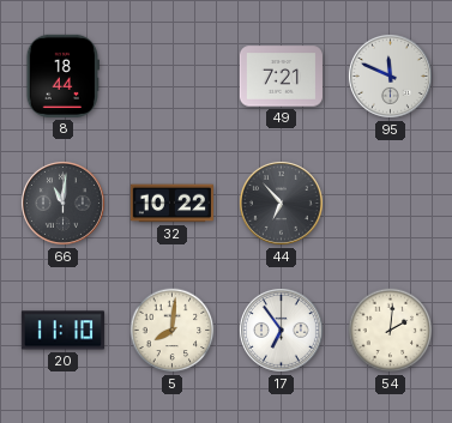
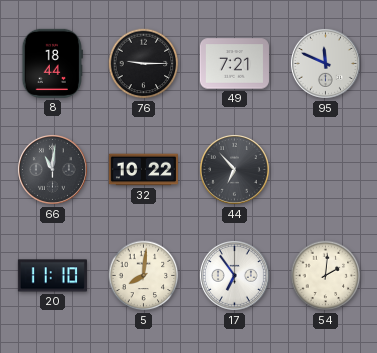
76: none -> 9:15 (144, 64)
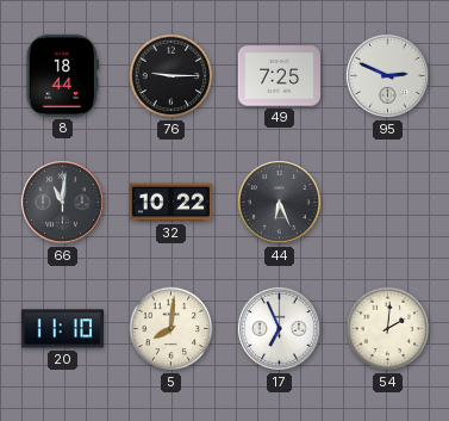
49: 7:21 -> 7:25 (279, 76)
95: 11:49 -> 2:49 (387, 75)
44: 6:53 -> 6:26 (279, 202)
17: 6:54 -> 6:56 (279, 328)
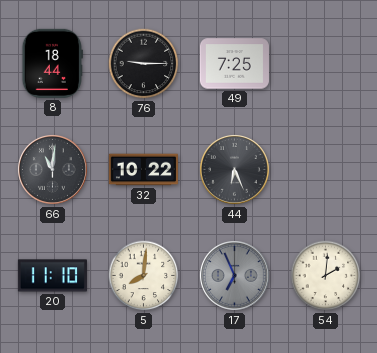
95: 2:49 -> none (387, 75)
17 dial: white -> grey (234, 275)
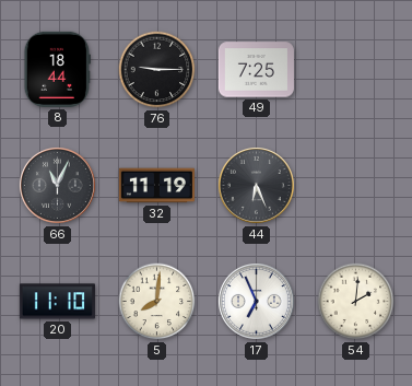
66: 11:01 -> 11:04 (57, 185)
32: 10:22 -> 11:19 (156, 186)
17 dial: grey -> white (256, 301)
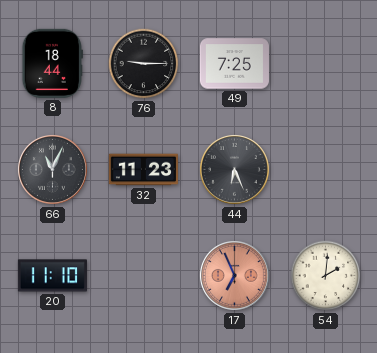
32: 11:19 -> 11:23 (143, 170)
5: 8:01 -> none (157, 302)
17 dial: white -> salmon (234, 275)
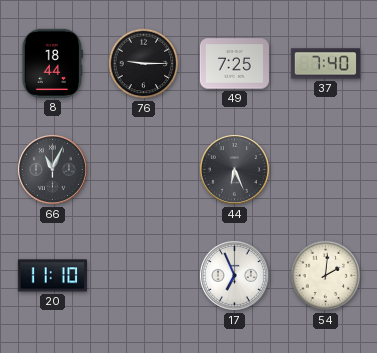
37: none -> 7:40 (325, 64)
32: 11:23 -> none (143, 170)
17 dial: salmon -> white (234, 275)
